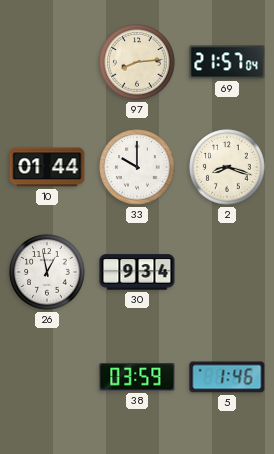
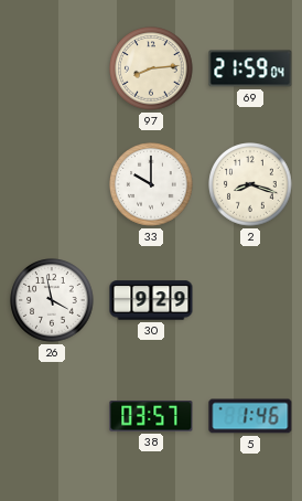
69: 21:57 -> 21:59 (250, 68)
10: 01:44 -> none (47, 167)
26: 12:58 -> 3:58 (52, 300)
30: 9:34 -> 9:29 (151, 300)
38: 03:59 -> 03:57 (151, 416)
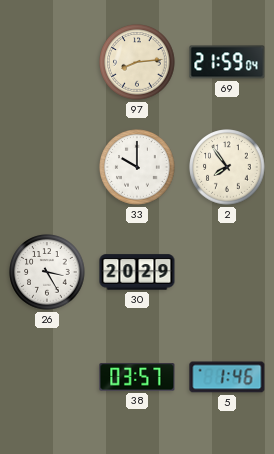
2: 8:18 -> 7:54 (227, 167)
26: 3:58 -> 3:25 (47, 272)
30: 9:29 -> 20:29 (137, 272)
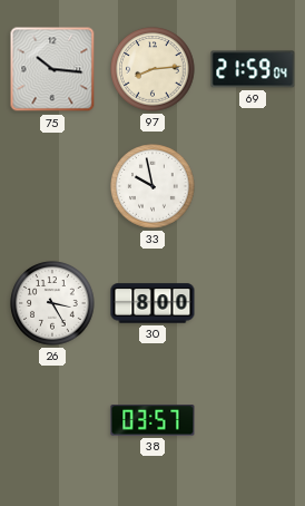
75: none -> 10:16 (52, 69)
33: 10:00 -> 9:58 (152, 186)
2: 7:54 -> none (227, 167)
30: 20:29 -> 8:00 (152, 303)
5: 1:46 -> none (227, 377)
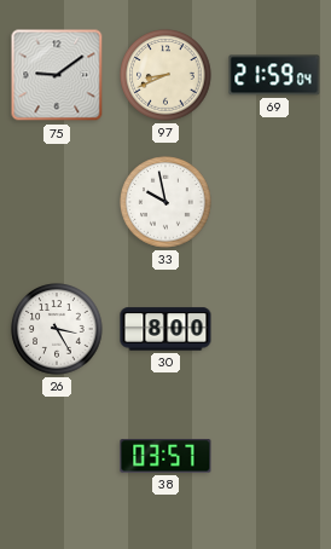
75: 10:16 -> 9:09 (57, 75)
97: 8:14 -> 8:41 (165, 75)
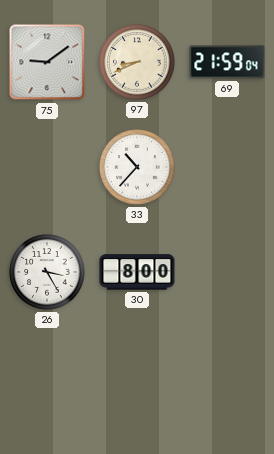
33: 9:58 -> 10:37 (137, 167)
38: 03:57 -> none (165, 456)
